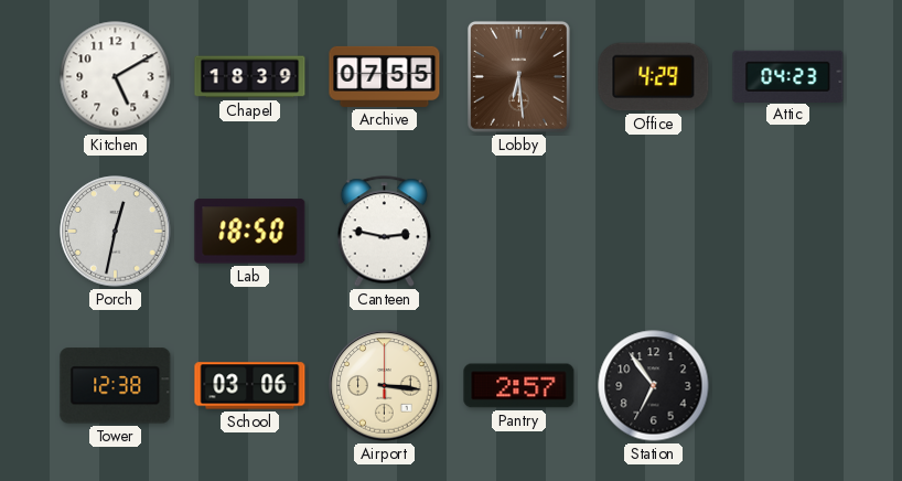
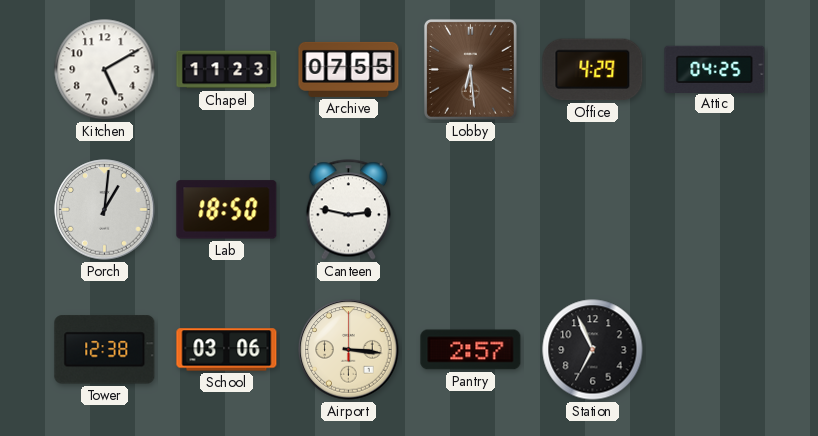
Chapel: 18:39 -> 11:23 (227, 70)
Attic: 04:23 -> 04:25 (715, 69)
Porch: 12:32 -> 1:01 (105, 210)
Station: 6:54 -> 6:56 (593, 350)
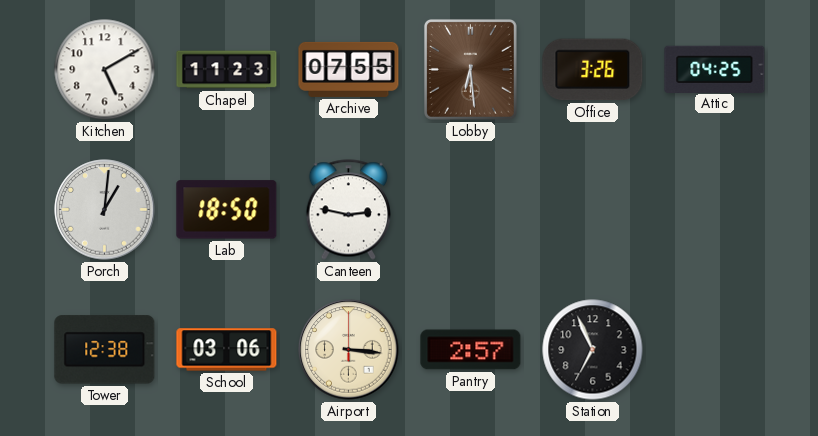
Office: 4:29 -> 3:26 (593, 70)
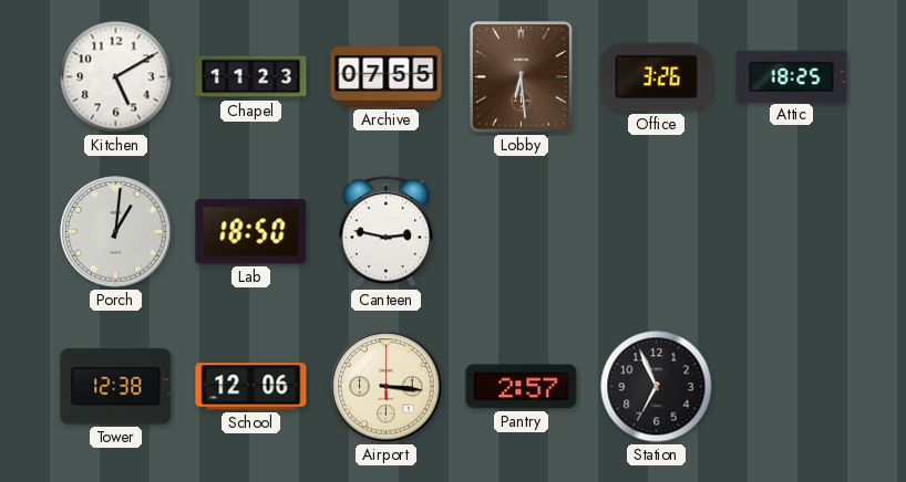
Attic: 04:25 -> 18:25 (792, 76)
School: 03:06 -> 12:06 (251, 387)
